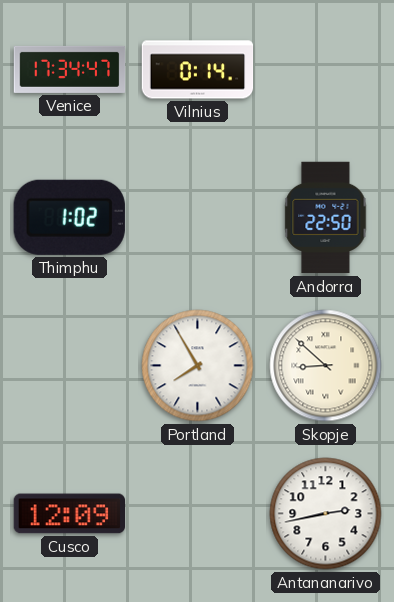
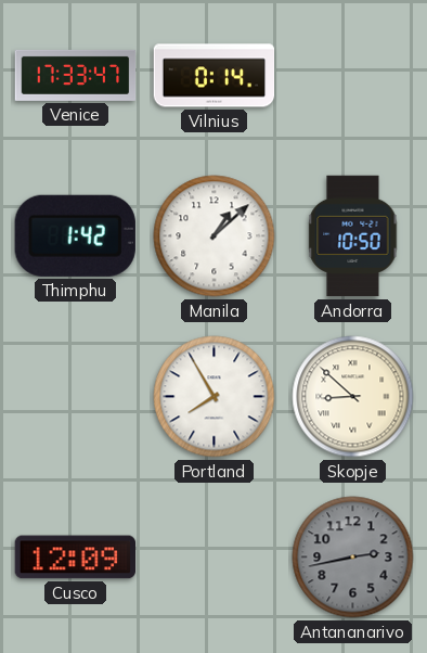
Venice: 17:34 -> 17:33 (76, 75)
Thimphu: 1:02 -> 1:42 (75, 235)
Manila: none -> 1:08 (215, 236)
Andorra: 22:50 -> 10:50 (353, 236)
Antananarivo dial: white -> grey (353, 558)
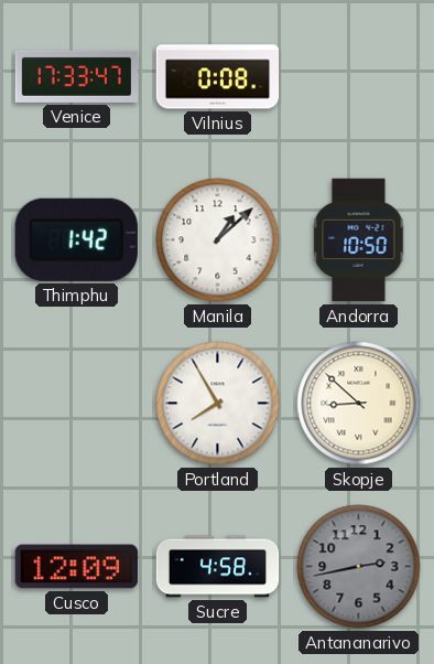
Vilnius: 0:14 -> 0:08 (218, 77)
Sucre: none -> 4:58 (218, 567)
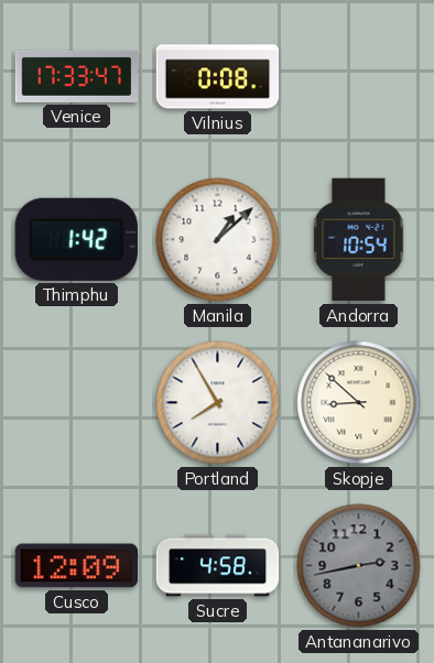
Andorra: 10:50 -> 10:54 (359, 240)
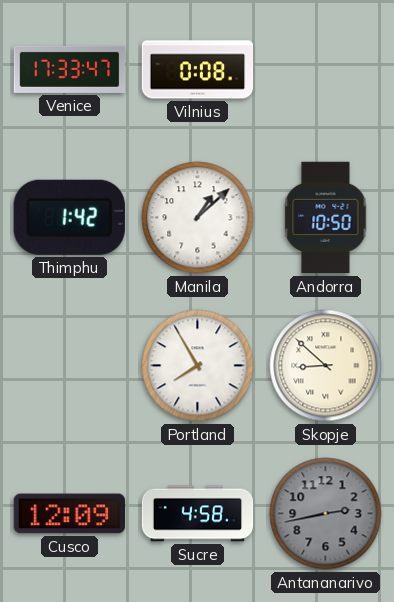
Andorra: 10:54 -> 10:50 (326, 218)
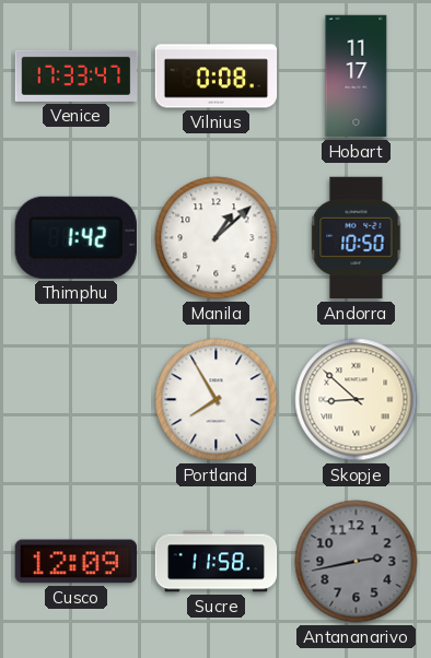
Hobart: none -> 11:17 (357, 77)
Sucre: 4:58 -> 11:58 (217, 562)
